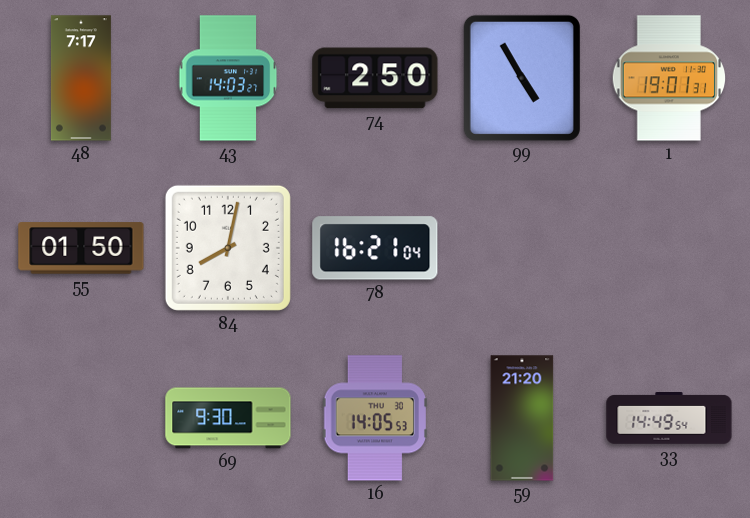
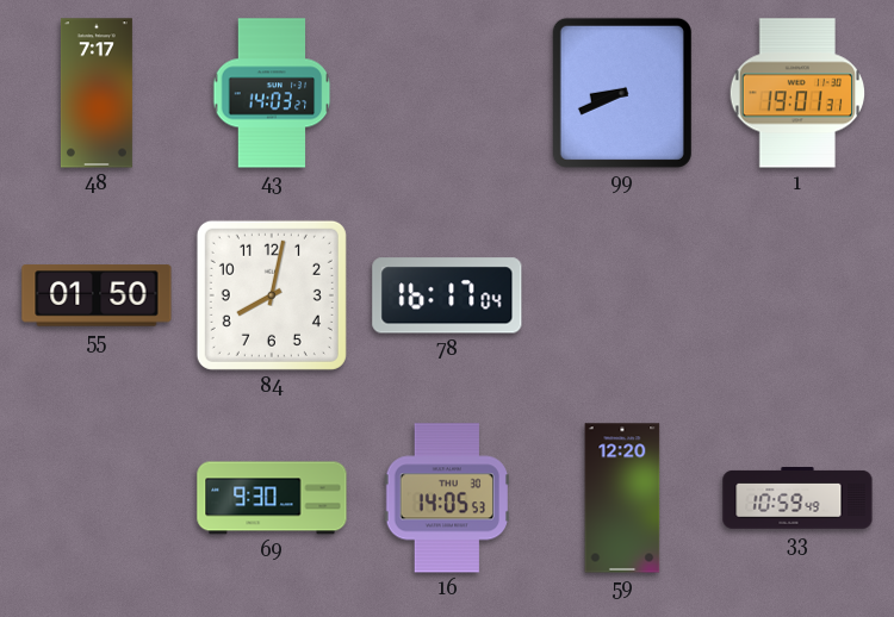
74: 2:50 -> none (375, 78)
99: 4:55 -> 8:41 (622, 93)
78: 16:21 -> 16:17 (447, 295)
59: 21:20 -> 12:20 (622, 498)
33: 14:49 -> 10:59 (797, 499)
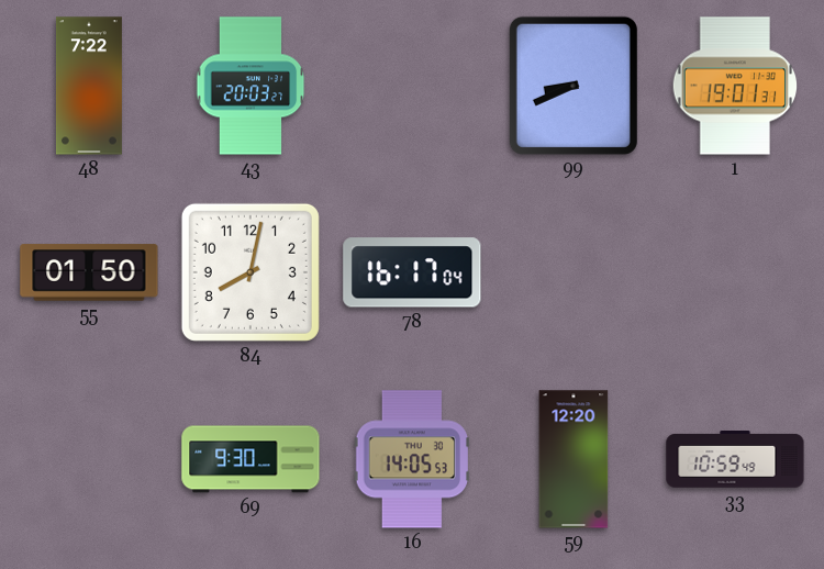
48: 7:17 -> 7:22 (89, 86)
43: 14:03 -> 20:03 (250, 86)
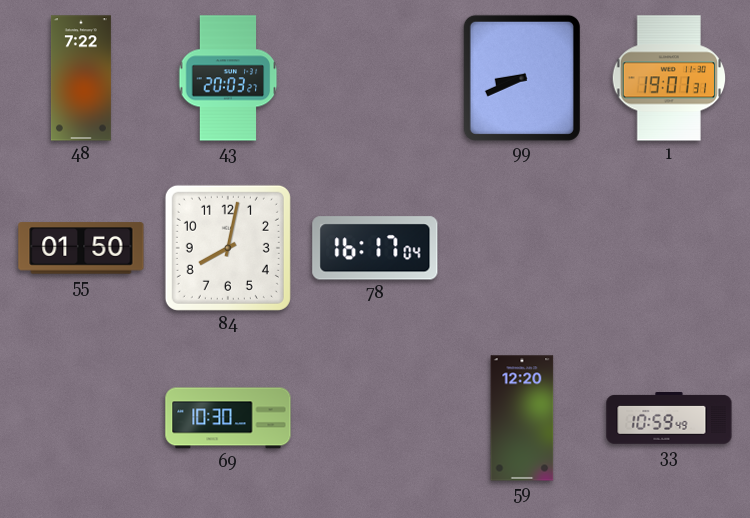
69: 9:30 -> 10:30 (228, 418)
16: 14:05 -> none (411, 459)
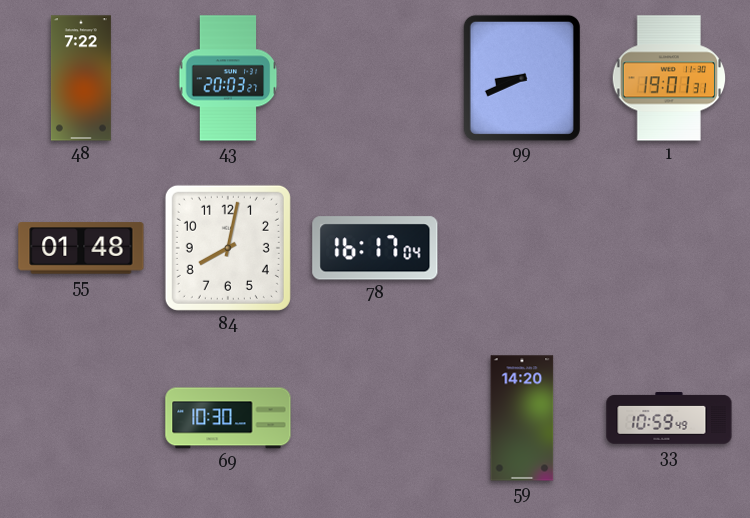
55: 01:50 -> 01:48 (81, 248)
59: 12:20 -> 14:20 (522, 418)
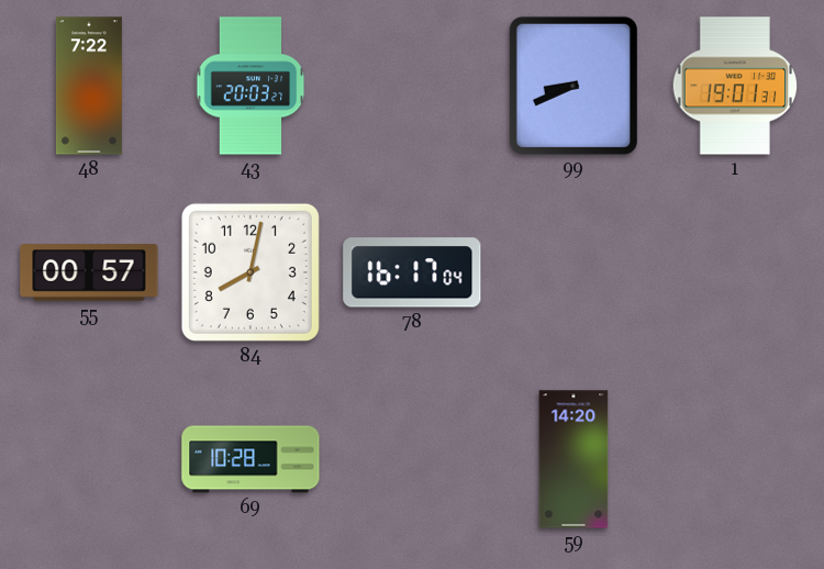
55: 01:48 -> 00:57 (89, 272)
69: 10:30 -> 10:28 (250, 459)
33: 10:59 -> none (669, 419)
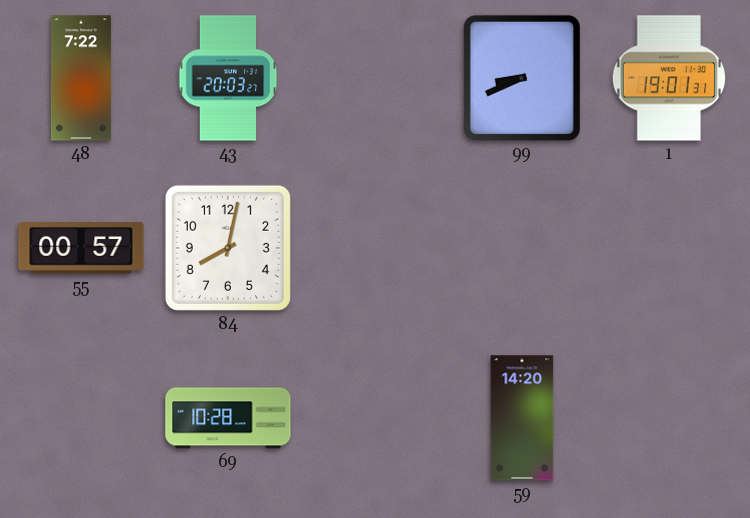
78: 16:17 -> none (412, 272)
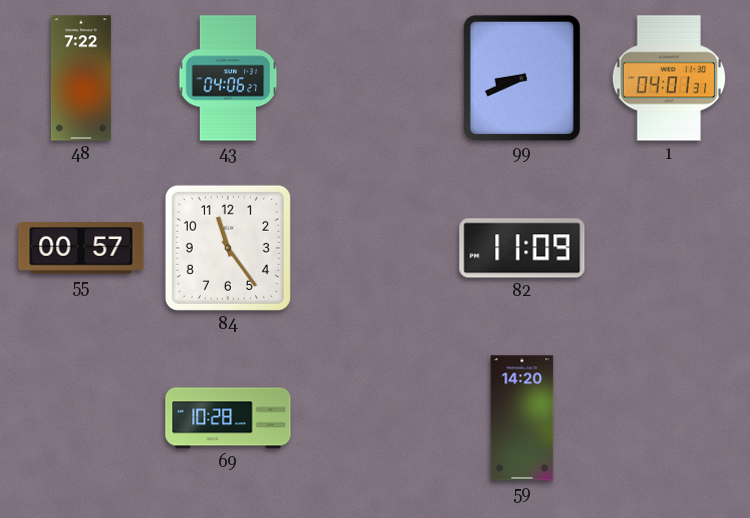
43: 20:03 -> 04:06 (228, 78)
1: 19:01 -> 04:01 (669, 78)
84: 8:02 -> 11:24 (228, 248)
82: none -> 11:09 (522, 248)
